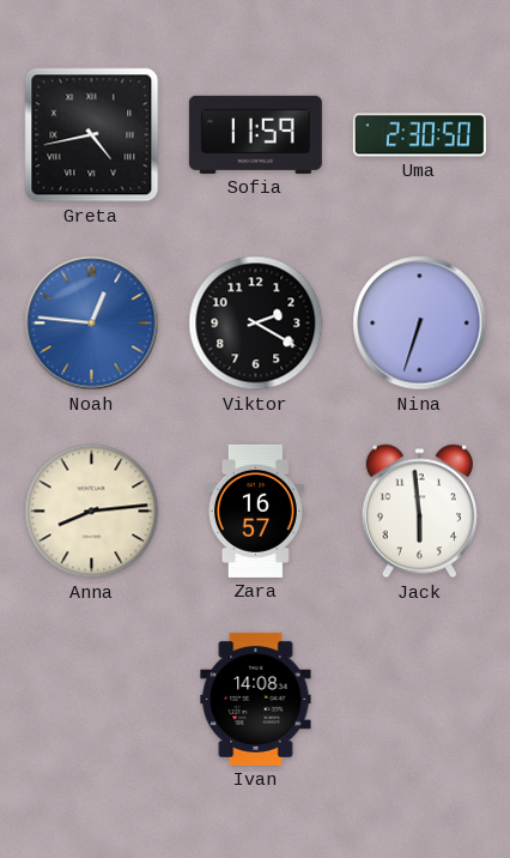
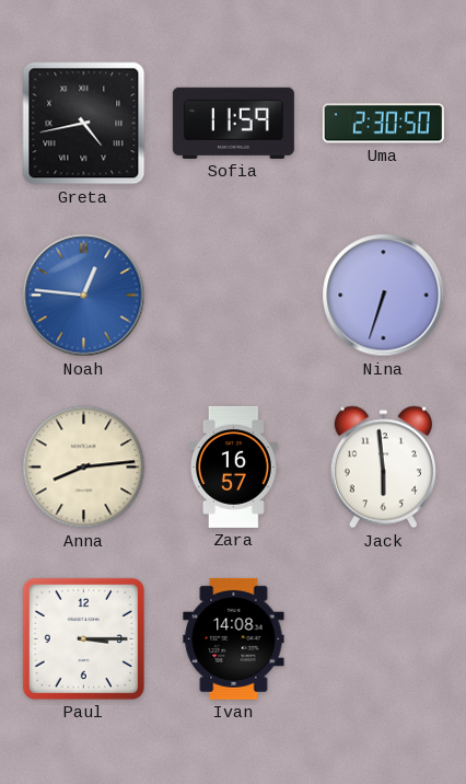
Viktor: 2:20 -> none (256, 324)
Paul: none -> 3:15 (83, 638)
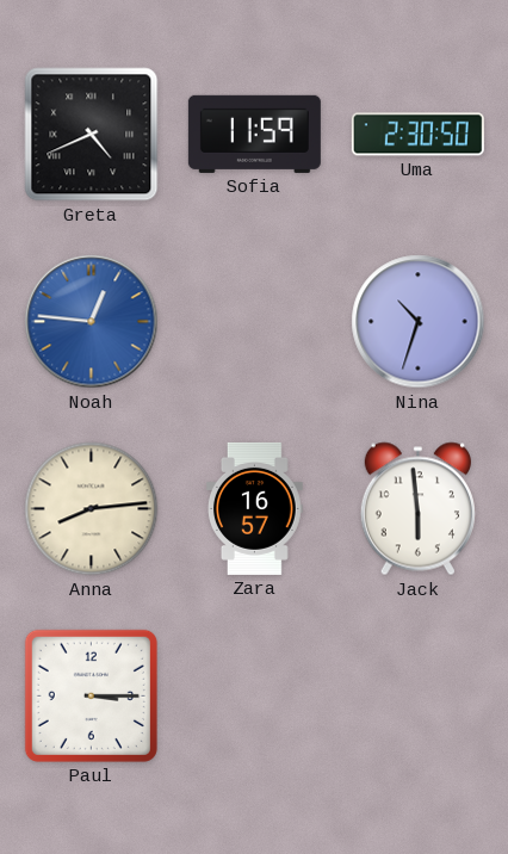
Greta: 4:43 -> 4:41 (92, 135)
Nina: 6:33 -> 10:33 (419, 322)
Ivan: 14:08 -> none (234, 638)
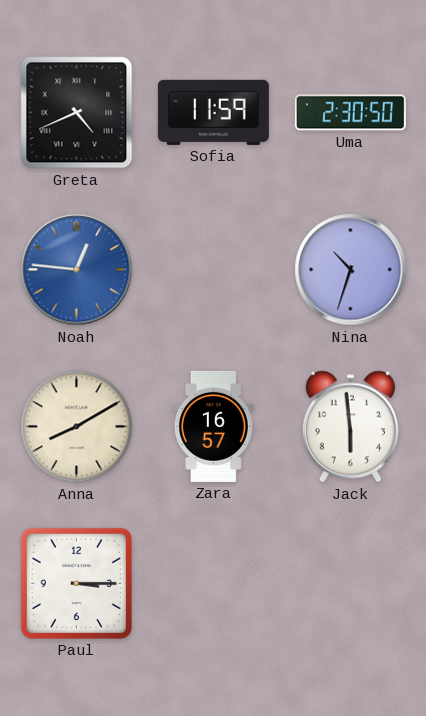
Anna: 8:14 -> 8:10 (77, 427)
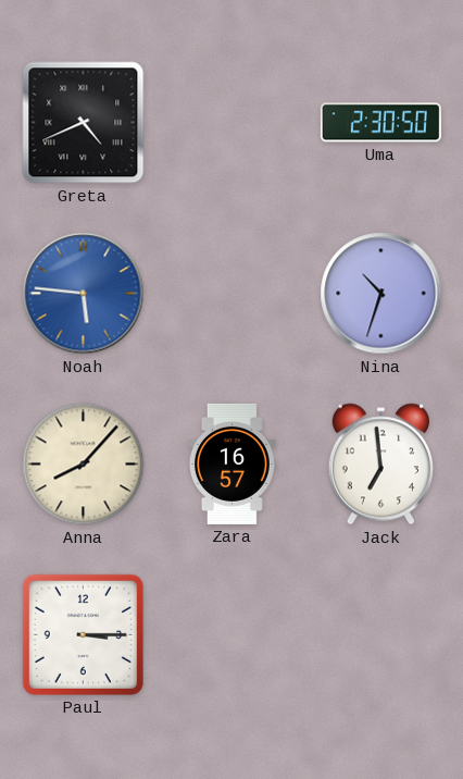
Sofia: 11:59 -> none (213, 112)
Noah: 12:46 -> 5:46 (84, 294)
Anna: 8:10 -> 8:07 (84, 465)
Jack: 5:59 -> 6:59 (380, 465)
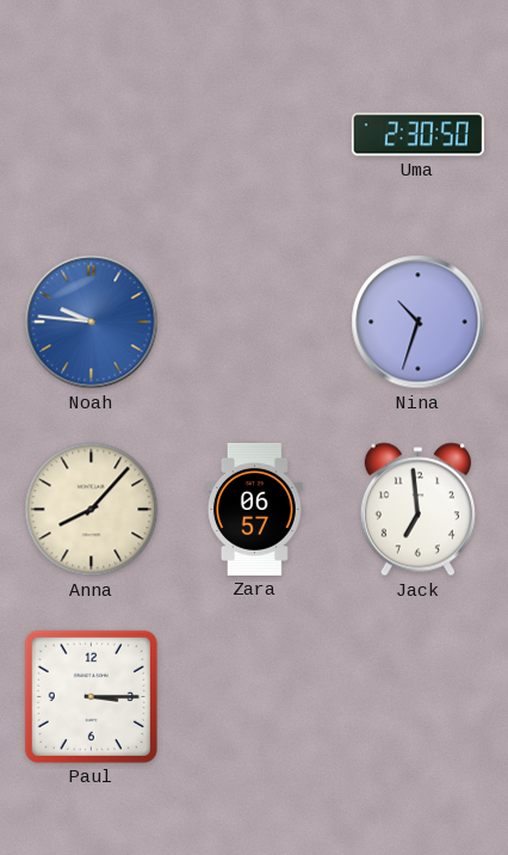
Greta: 4:41 -> none (84, 123)
Noah: 5:46 -> 9:46 (92, 322)
Zara: 16:57 -> 06:57 (254, 509)
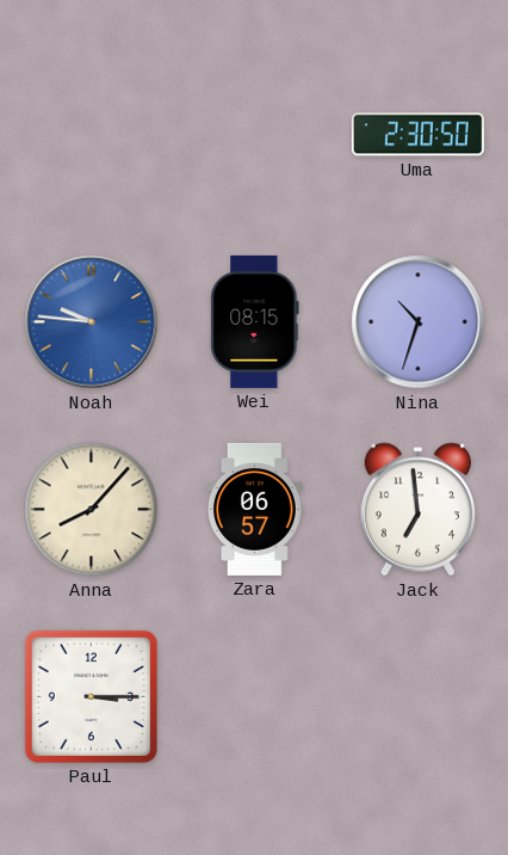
Wei: none -> 08:15 (255, 321)
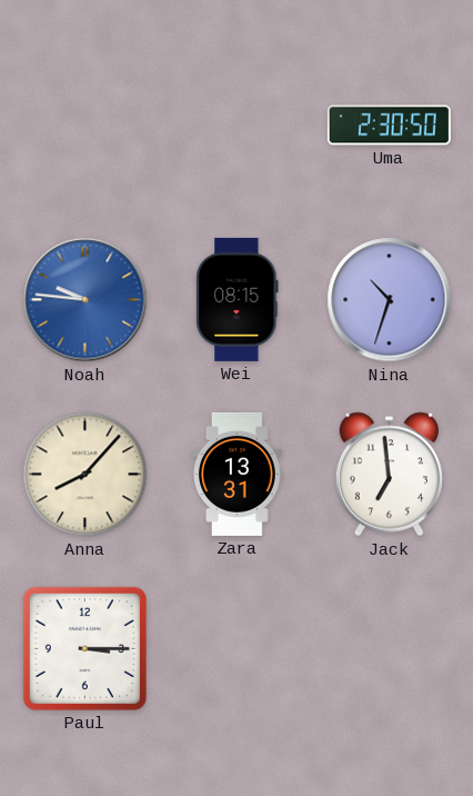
Zara: 06:57 -> 13:31 (236, 474)
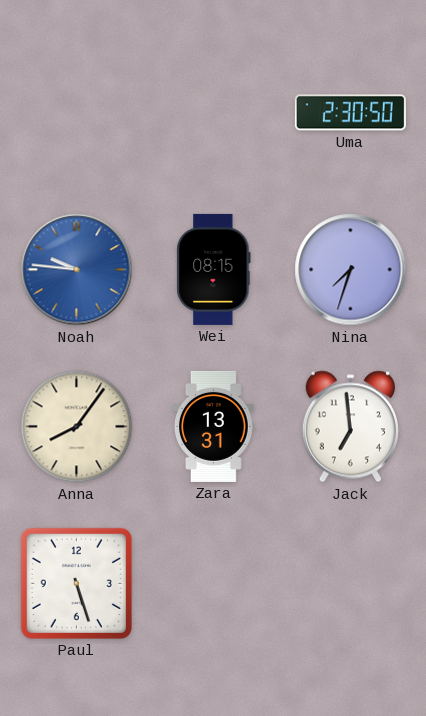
Nina: 10:33 -> 7:33 (351, 270)
Anna: 8:07 -> 8:06 (77, 427)
Paul: 3:15 -> 5:27 (76, 583)
